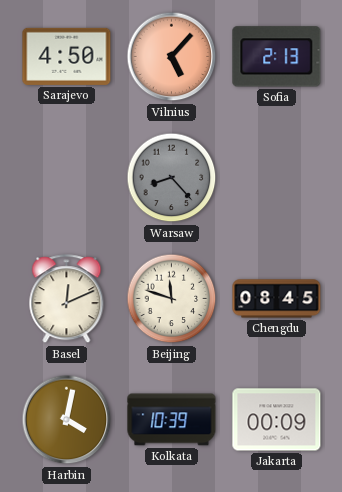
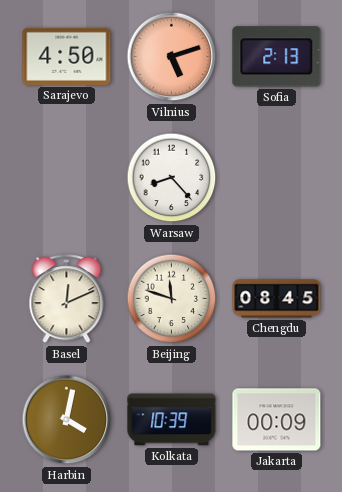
Vilnius: 5:07 -> 5:12 (172, 57)
Warsaw dial: grey -> white (172, 178)
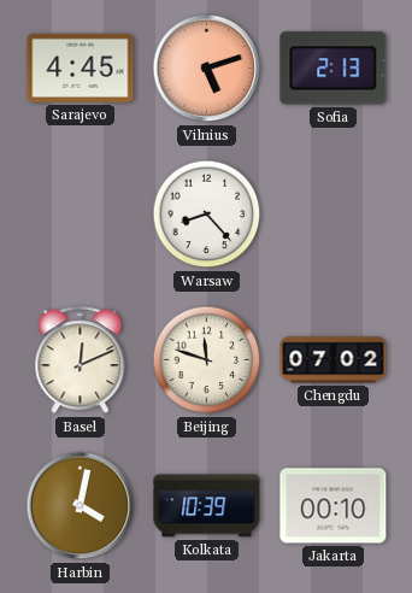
Sarajevo: 4:50 -> 4:45 (81, 67)
Chengdu: 08:45 -> 07:02 (334, 360)
Jakarta: 00:09 -> 00:10 (334, 506)
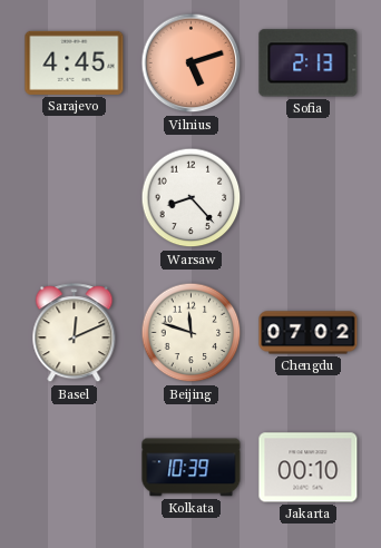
Harbin: 4:02 -> none (81, 506)
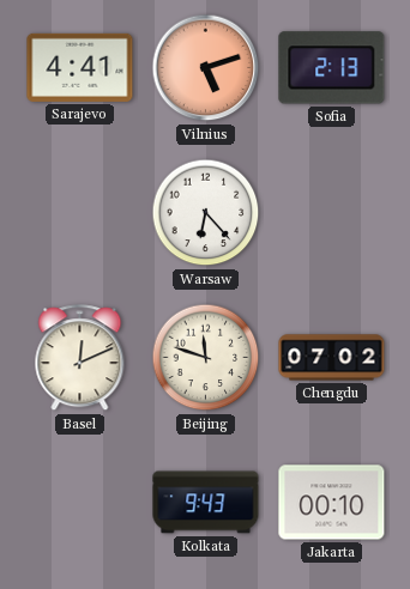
Sarajevo: 4:45 -> 4:41 (80, 67)
Warsaw: 8:23 -> 6:23 (206, 213)
Kolkata: 10:39 -> 9:43 (206, 503)
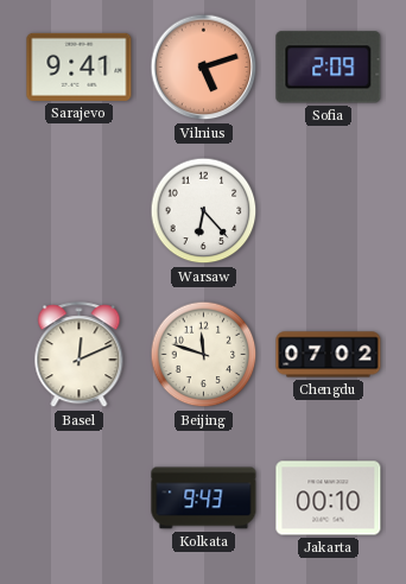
Sarajevo: 4:41 -> 9:41 (80, 66)
Sofia: 2:13 -> 2:09 (329, 68)
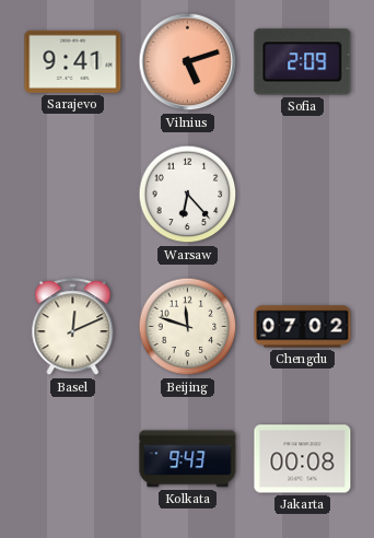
Jakarta: 00:10 -> 00:08 (303, 459)
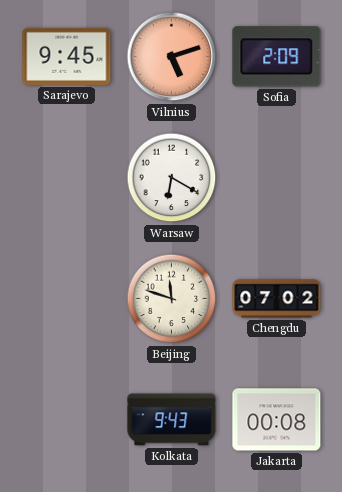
Sarajevo: 9:41 -> 9:45 (67, 56)
Warsaw: 6:23 -> 6:20 (172, 178)
Basel: 12:11 -> none (73, 327)
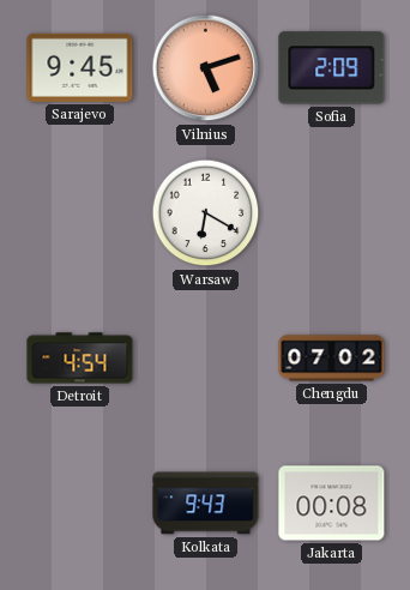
Detroit: none -> 4:54 (80, 359)
Beijing: 11:48 -> none (172, 299)
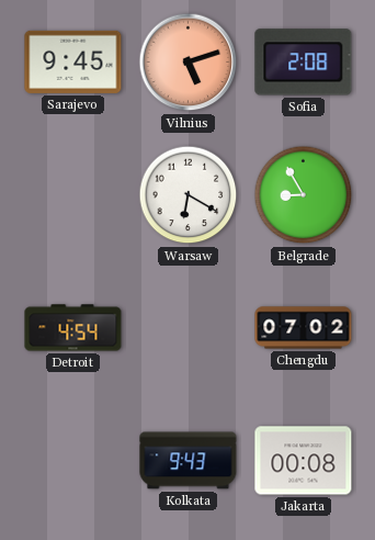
Sofia: 2:09 -> 2:08 (304, 63)
Belgrade: none -> 8:55 (304, 195)
